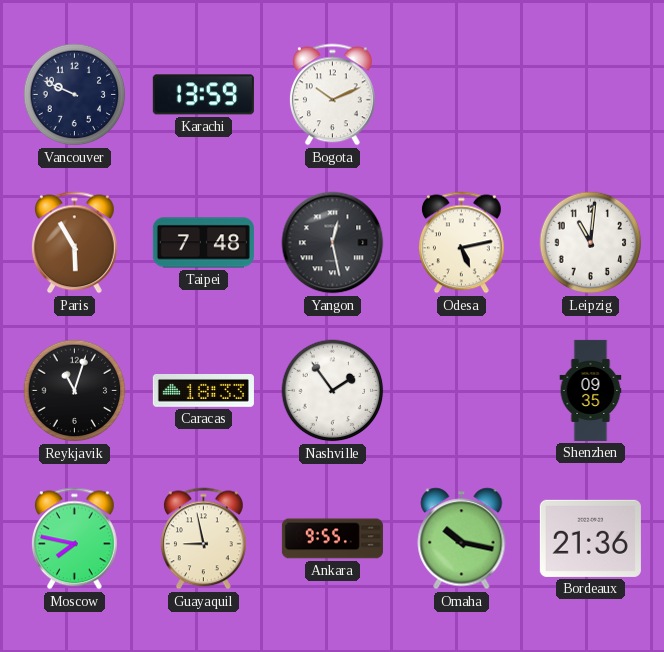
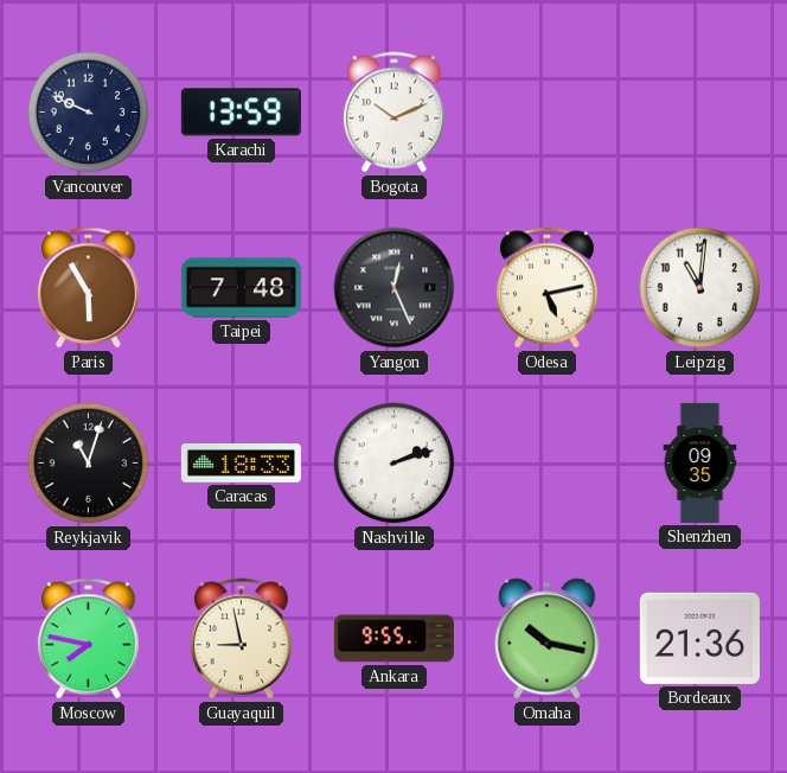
Yangon: 12:28 -> 12:26 (395, 288)
Nashville: 1:54 -> 2:12 (395, 464)
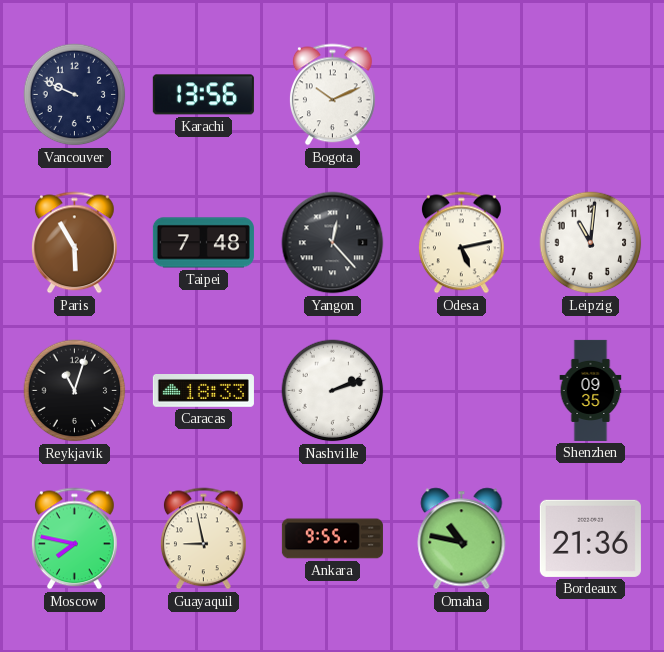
Karachi: 13:59 -> 13:56 (203, 95)
Yangon: 12:26 -> 12:23 (333, 243)
Omaha: 10:17 -> 10:47 (462, 539)
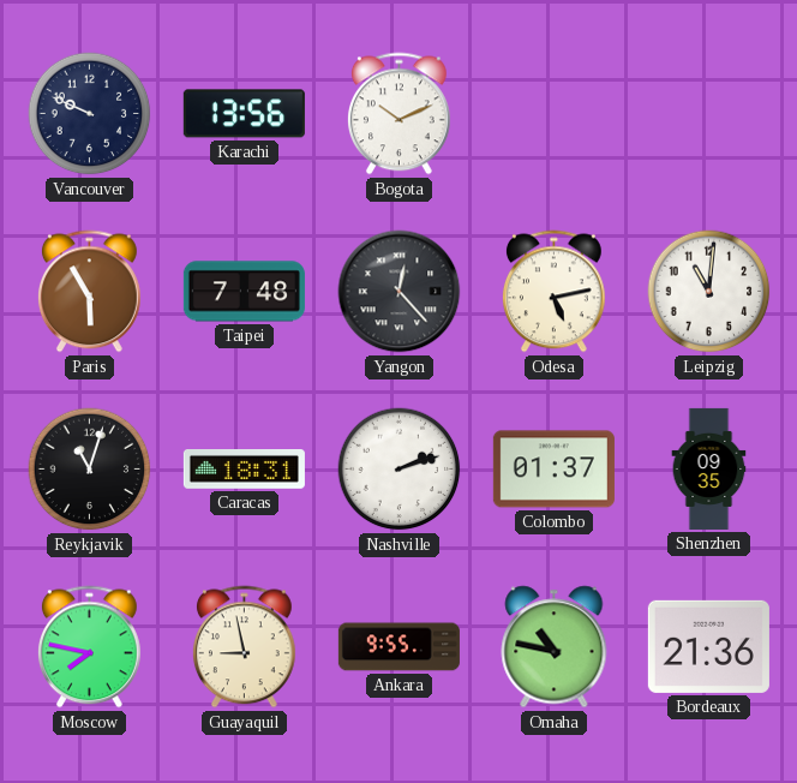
Caracas: 18:33 -> 18:31 (244, 470)
Colombo: none -> 01:37 (553, 470)
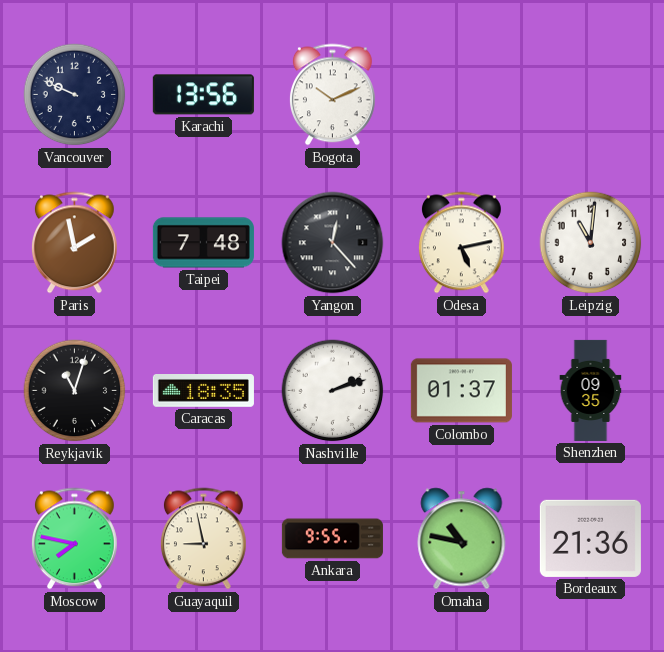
Paris: 5:55 -> 1:58 (74, 243)
Caracas: 18:31 -> 18:35 (203, 391)
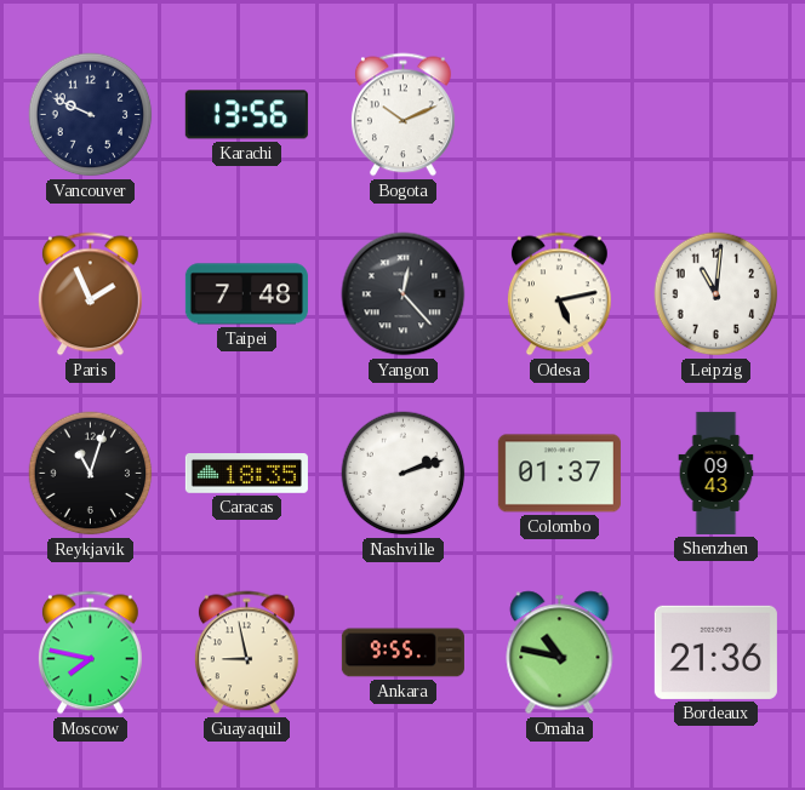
Paris: 1:58 -> 1:56 (90, 294)
Shenzhen: 09:35 -> 09:43 (716, 473)
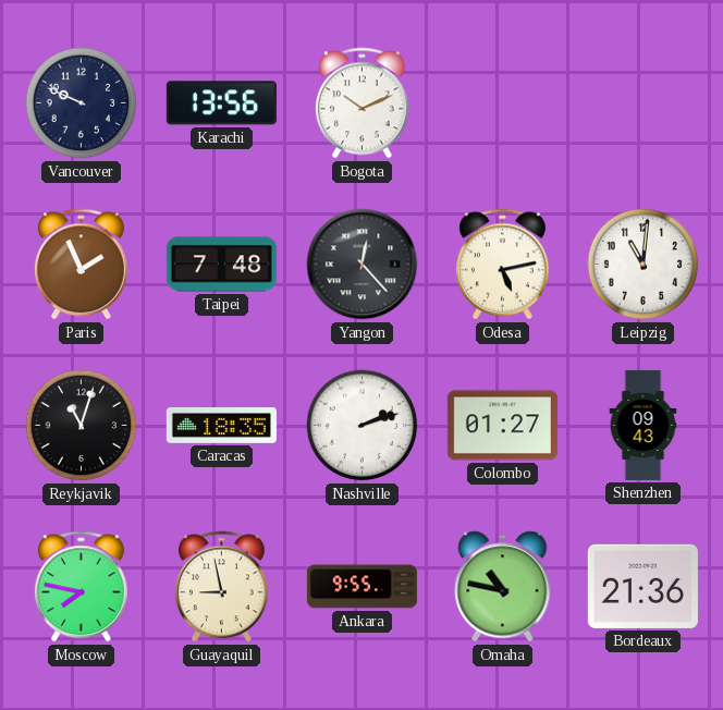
Colombo: 01:37 -> 01:27 (502, 426)
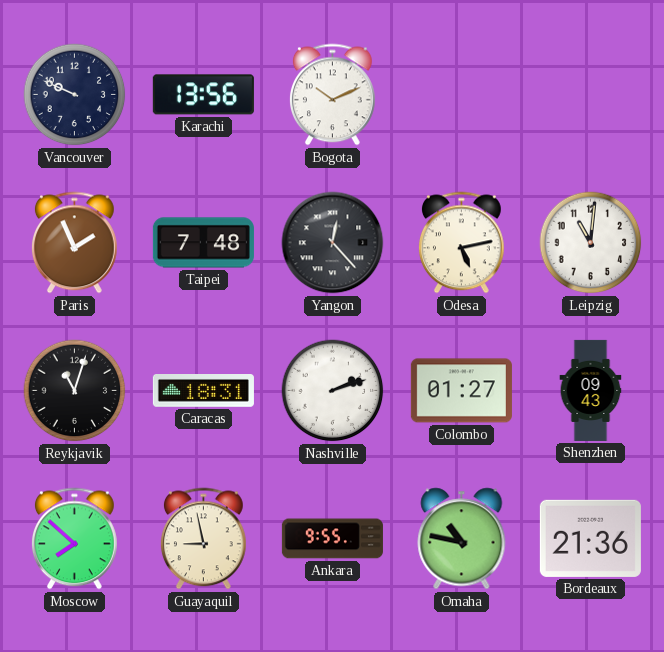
Caracas: 18:35 -> 18:31 (203, 391)
Moscow: 7:47 -> 7:52 (74, 539)
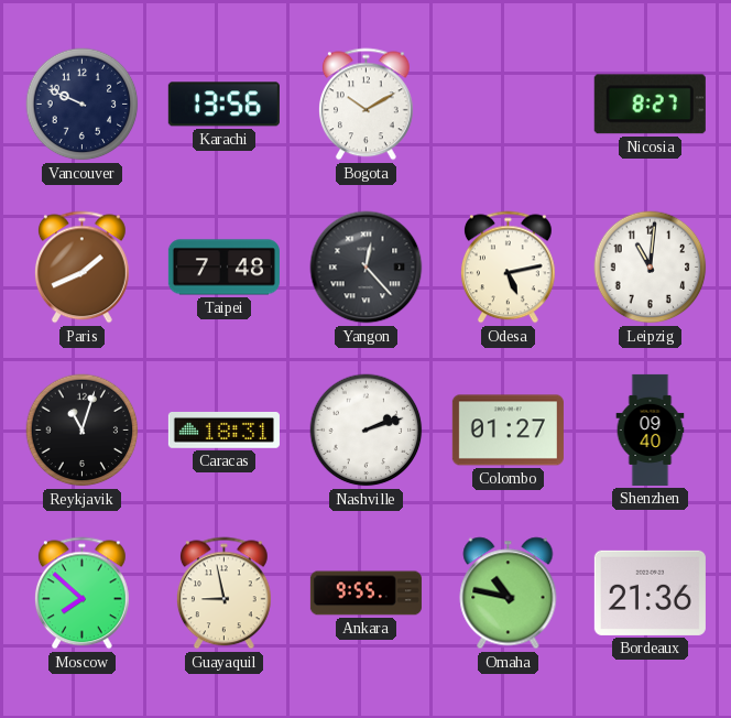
Bogota: 10:11 -> 10:10 (365, 105)
Nicosia: none -> 8:27 (650, 105)
Paris: 1:56 -> 1:41 (81, 268)
Shenzhen: 09:43 -> 09:40 (651, 429)
